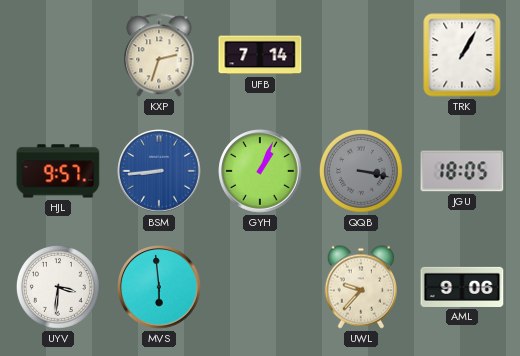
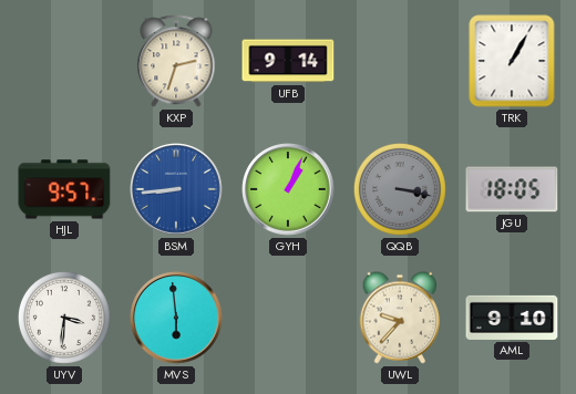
UFB: 7:14 -> 9:14 (288, 61)
AML: 9:06 -> 9:10 (512, 318)
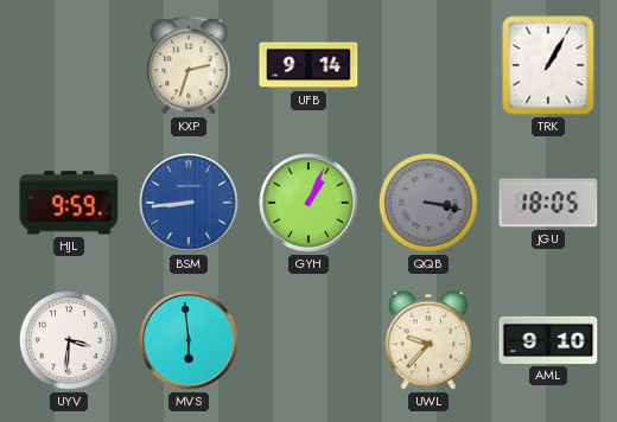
HJL: 9:57 -> 9:59 (69, 203)
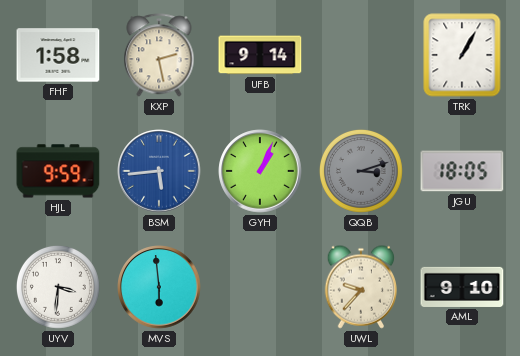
FHF: none -> 1:58 (58, 55)
KXP: 2:33 -> 2:28 (159, 55)
BSM: 8:44 -> 5:44 (159, 171)
QQB: 3:17 -> 3:12 (361, 171)
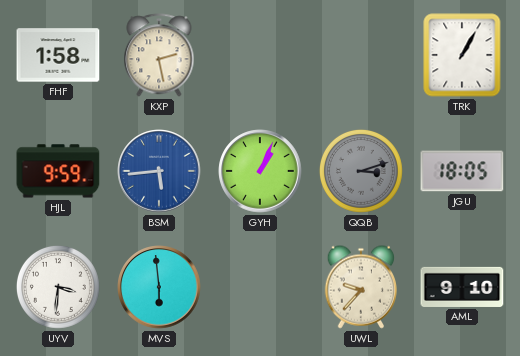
UFB: 9:14 -> none (260, 55)
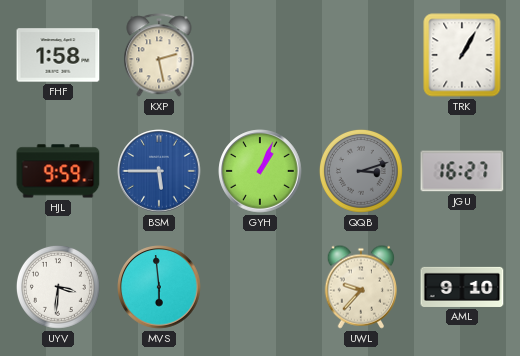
BSM: 5:44 -> 5:45 (159, 171)
JGU: 18:05 -> 16:27 (462, 171)
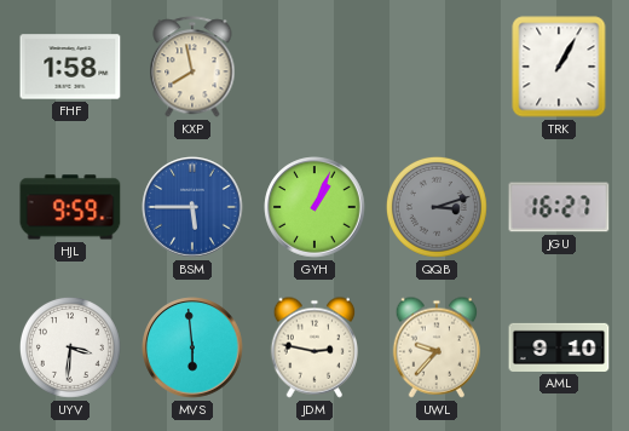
KXP: 2:28 -> 7:58 (192, 67)
JDM: none -> 2:47 (313, 347)
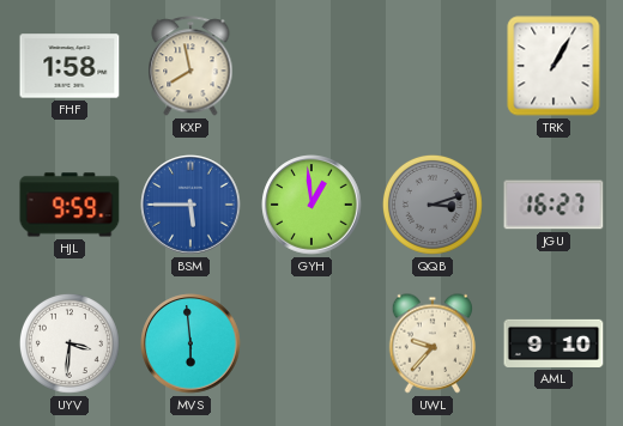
GYH: 1:04 -> 12:59 (311, 205)
JDM: 2:47 -> none (313, 347)
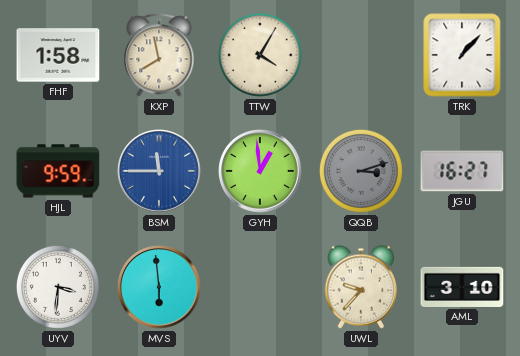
TTW: none -> 4:05 (260, 55)
TRK: 1:05 -> 1:07 (462, 55)
BSM: 5:45 -> 11:45 (159, 171)
AML: 9:10 -> 3:10 (462, 287)
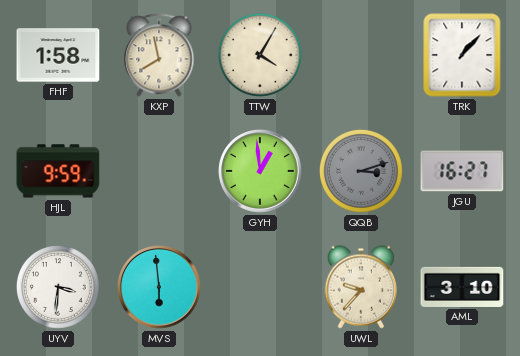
BSM: 11:45 -> none (159, 171)
